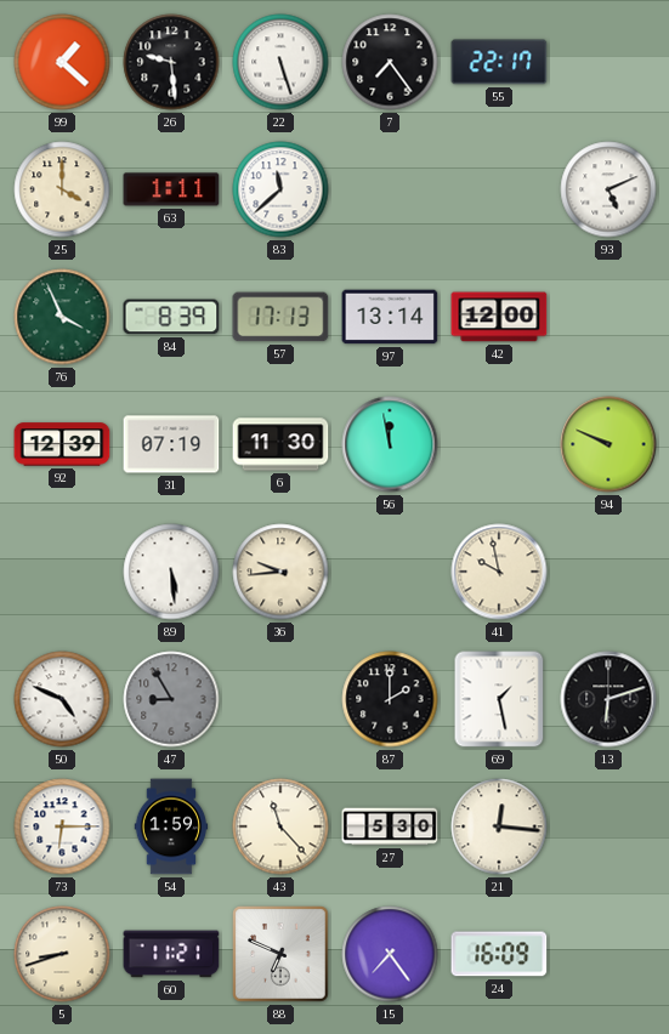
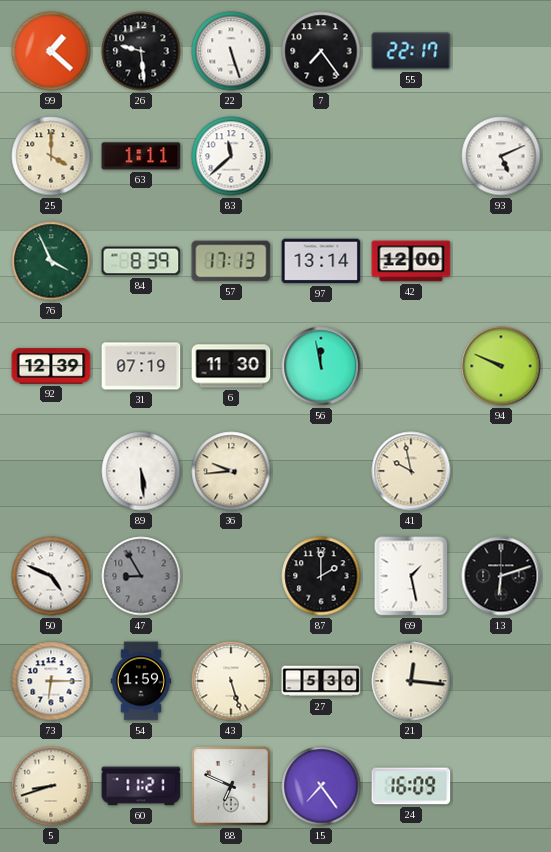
43: 11:23 -> 5:27 (231, 681)
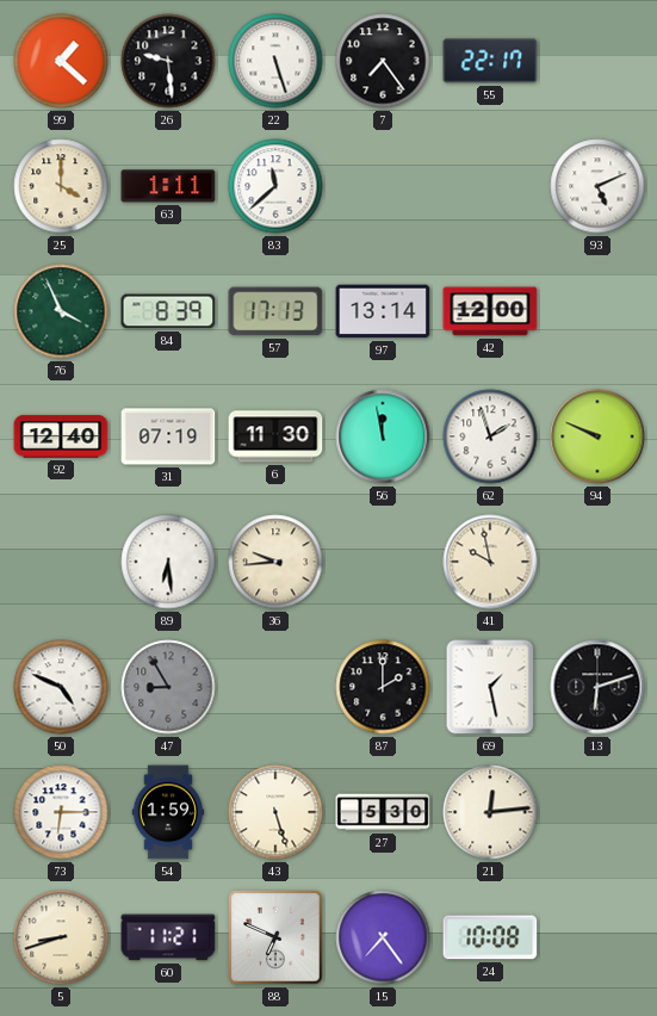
92: 12:39 -> 12:40 (61, 436)
62: none -> 1:57 (490, 436)
89: 5:29 -> 6:29 (168, 562)
21: 12:16 -> 12:14 (490, 812)
24: 16:09 -> 10:08 (490, 937)
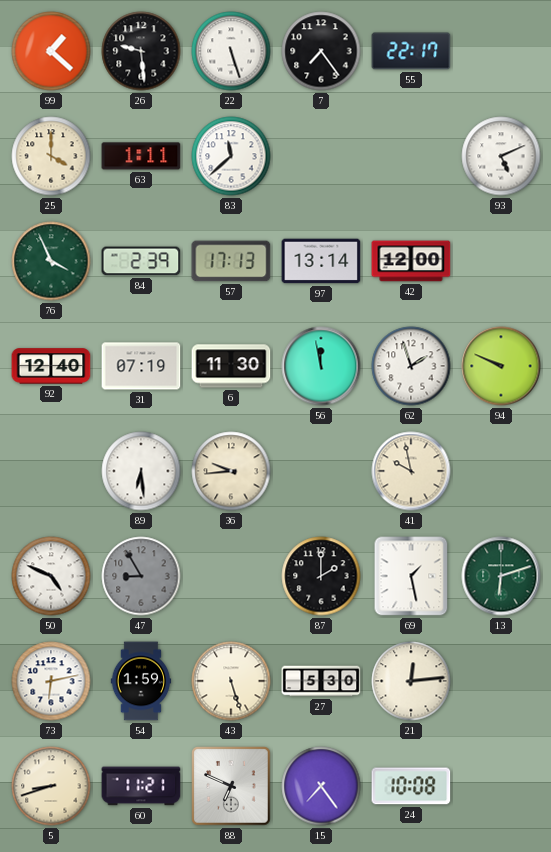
84: 8:39 -> 2:39 (141, 261)
13 dial: black -> green (501, 576)
73: 6:15 -> 6:13 (51, 681)
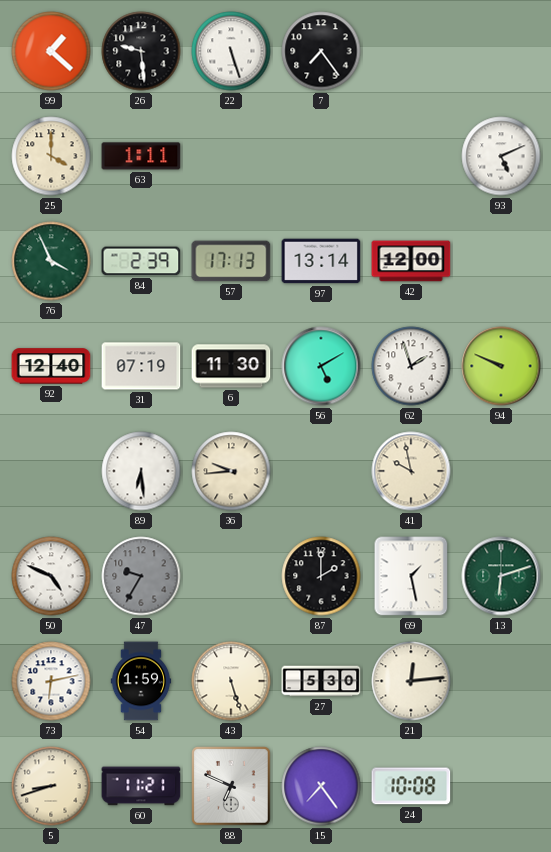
55: 22:17 -> none (411, 51)
83: 11:38 -> none (231, 156)
56: 11:58 -> 5:10 (321, 366)
47: 8:55 -> 9:35 (141, 576)
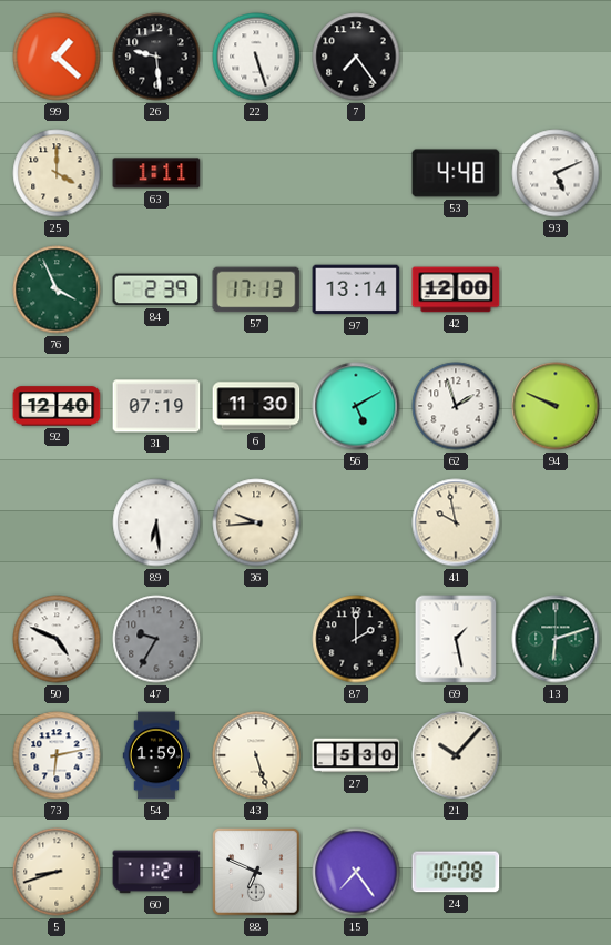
53: none -> 4:48 (456, 173)
21: 12:14 -> 10:07 (456, 755)
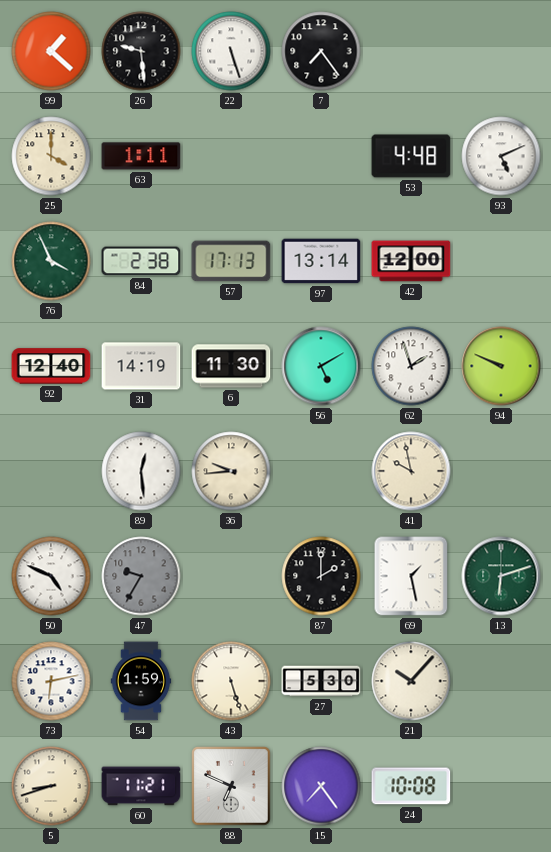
84: 2:39 -> 2:38 (141, 261)
31: 07:19 -> 14:19 (141, 366)
89: 6:29 -> 12:29 (141, 471)
